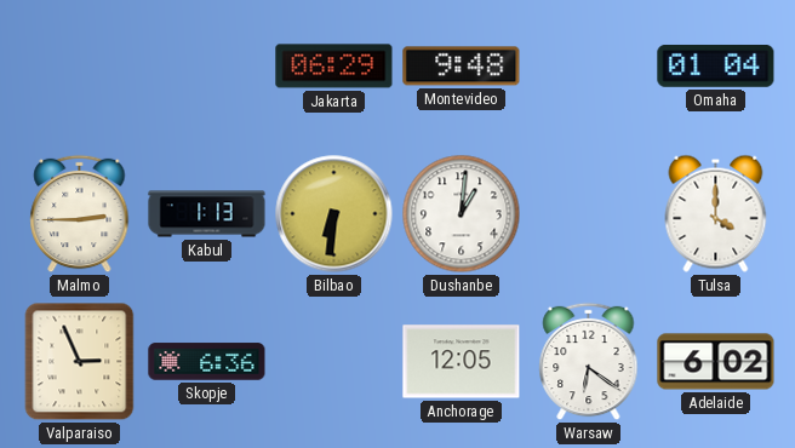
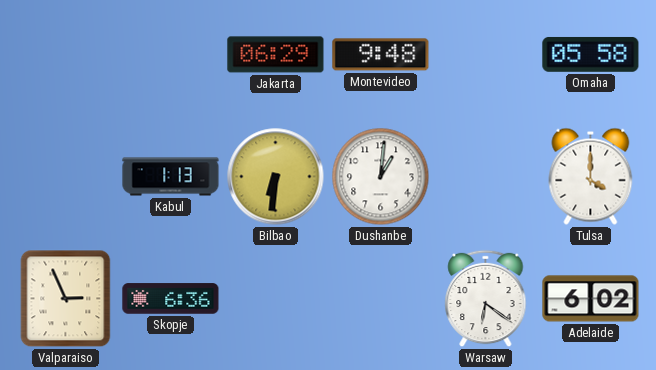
Omaha: 01:04 -> 05:58 (591, 54)
Malmo: 2:45 -> none (80, 214)
Anchorage: 12:05 -> none (462, 362)
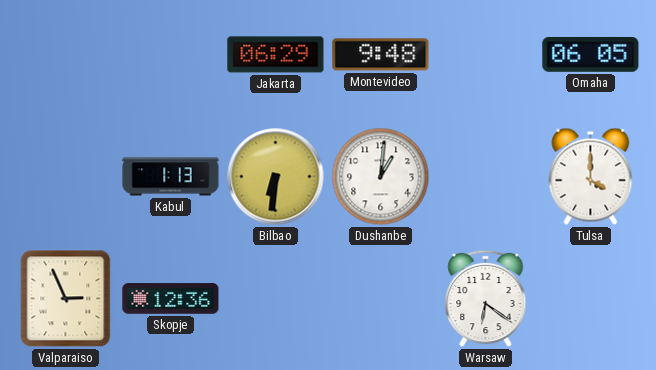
Omaha: 05:58 -> 06:05 (591, 54)
Skopje: 6:36 -> 12:36 (171, 299)
Adelaide: 6:02 -> none (591, 299)
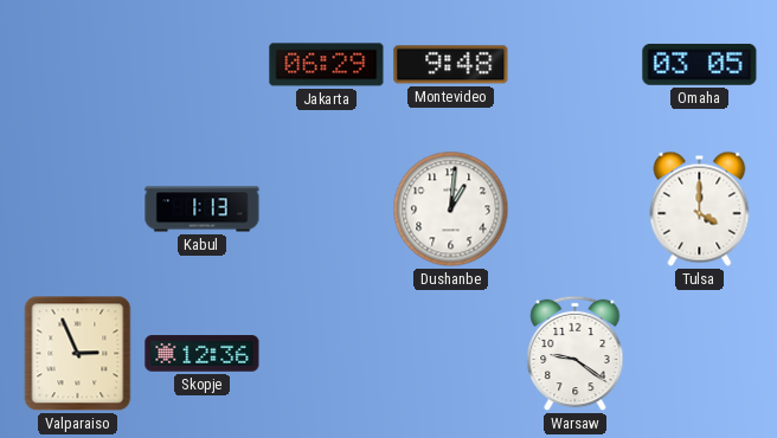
Omaha: 06:05 -> 03:05 (700, 64)
Bilbao: 6:31 -> none (276, 177)
Warsaw: 6:21 -> 9:21 (576, 354)
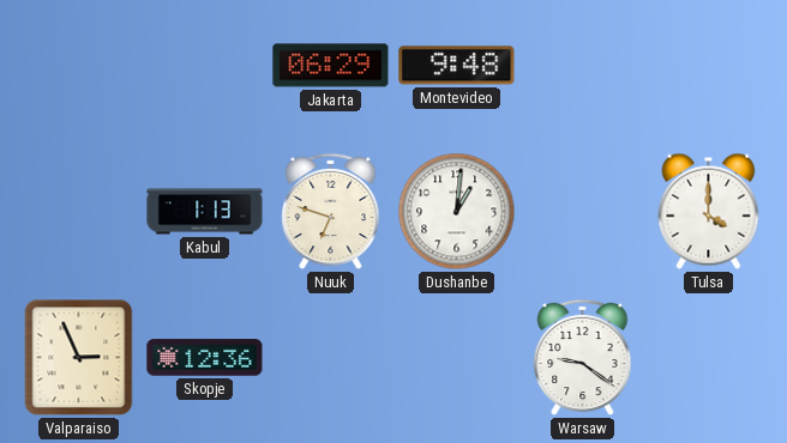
Omaha: 03:05 -> none (700, 64)
Nuuk: none -> 6:48 (331, 212)
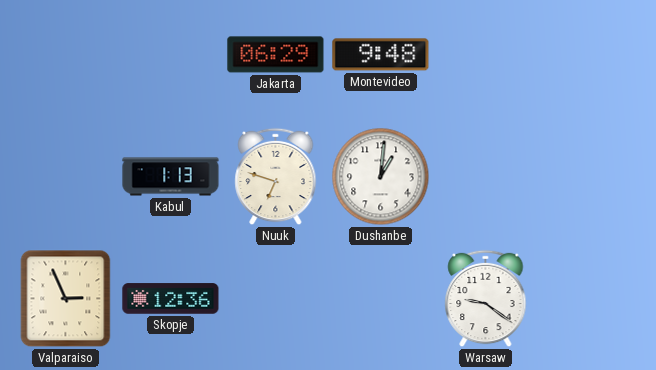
Tulsa: 4:00 -> none (709, 211)
